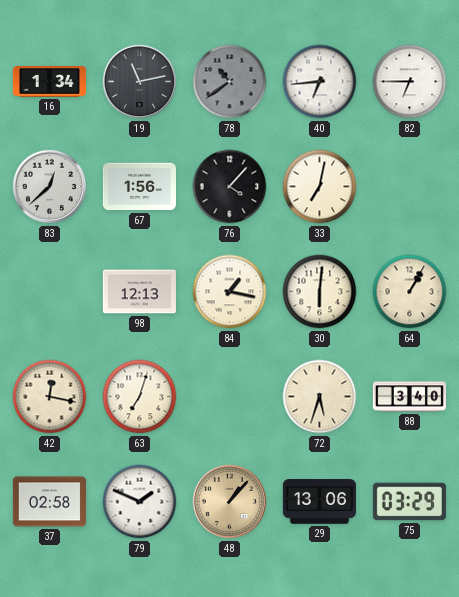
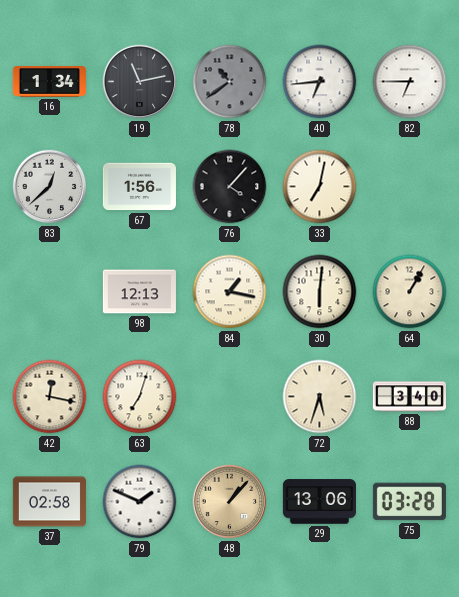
75: 03:29 -> 03:28 (409, 502)
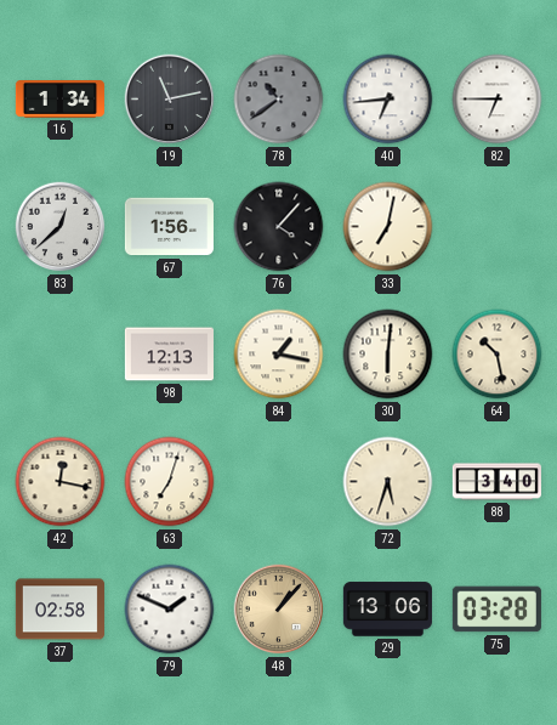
64: 1:05 -> 10:28 (498, 355)
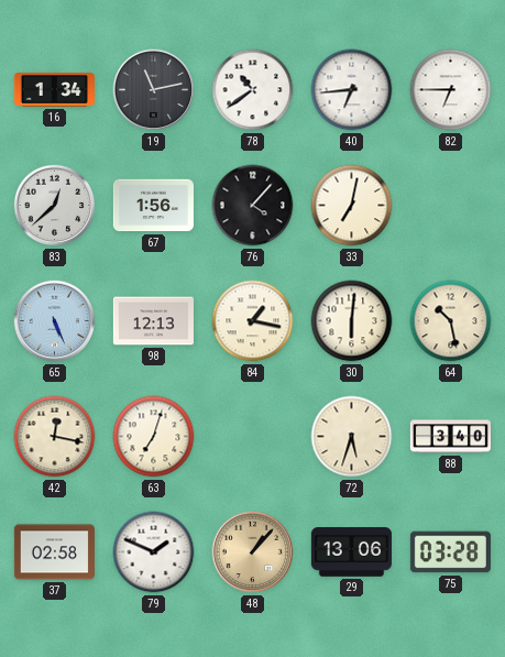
78 dial: grey -> white (253, 90)
65: none -> 5:26 (55, 321)
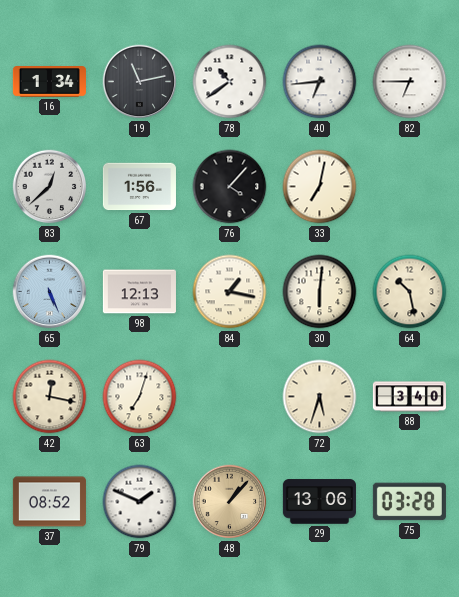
37: 02:58 -> 08:52 (49, 502)
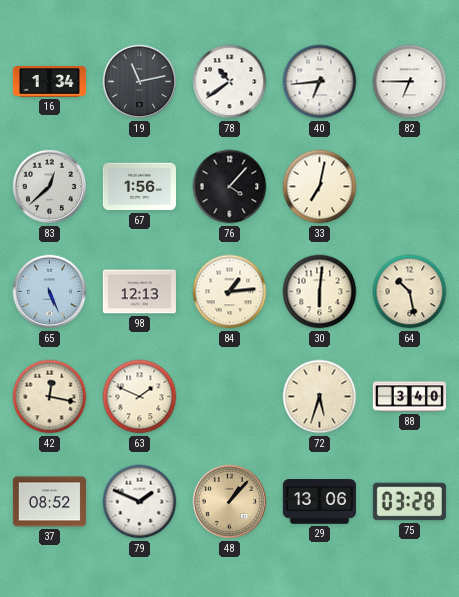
84: 1:17 -> 1:14 (230, 292)
63: 7:03 -> 1:49 (140, 397)
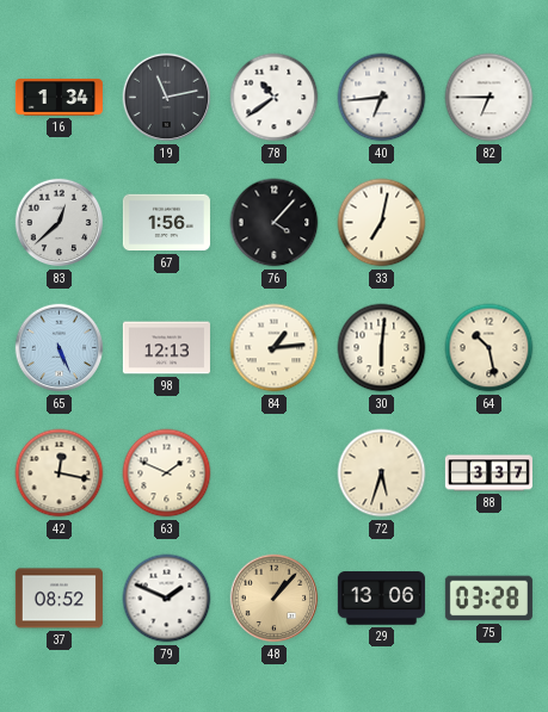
88: 3:40 -> 3:37 (488, 473)
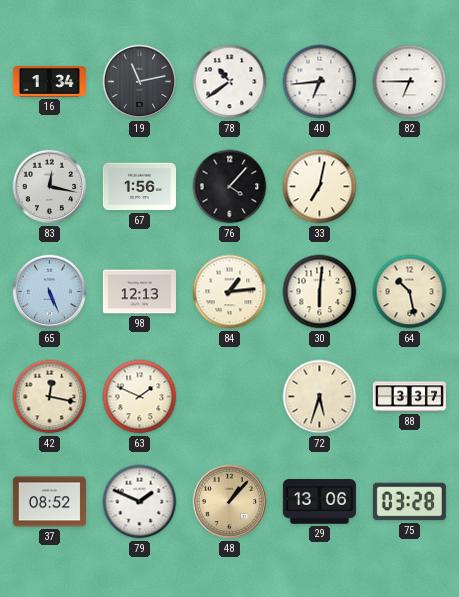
83: 12:38 -> 12:17 (50, 187)
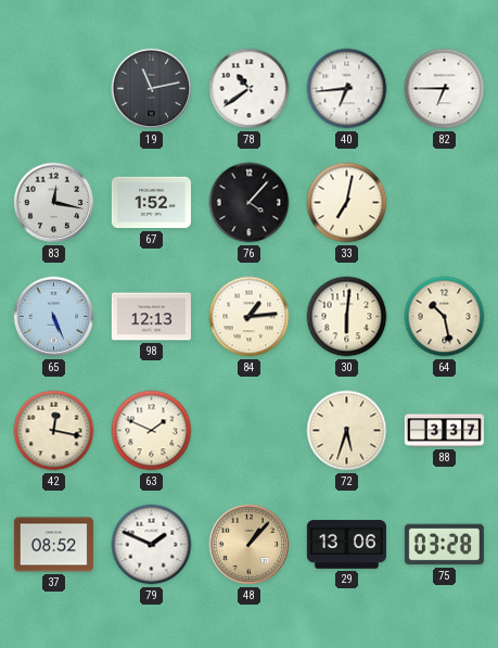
16: 1:34 -> none (49, 82)
67: 1:56 -> 1:52 (151, 203)
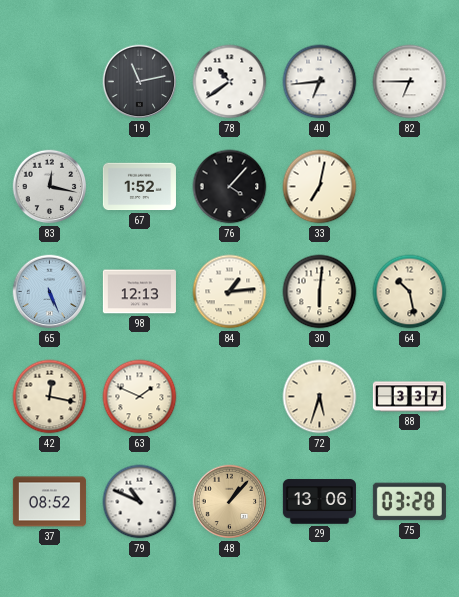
79: 1:49 -> 10:49 (140, 502)
